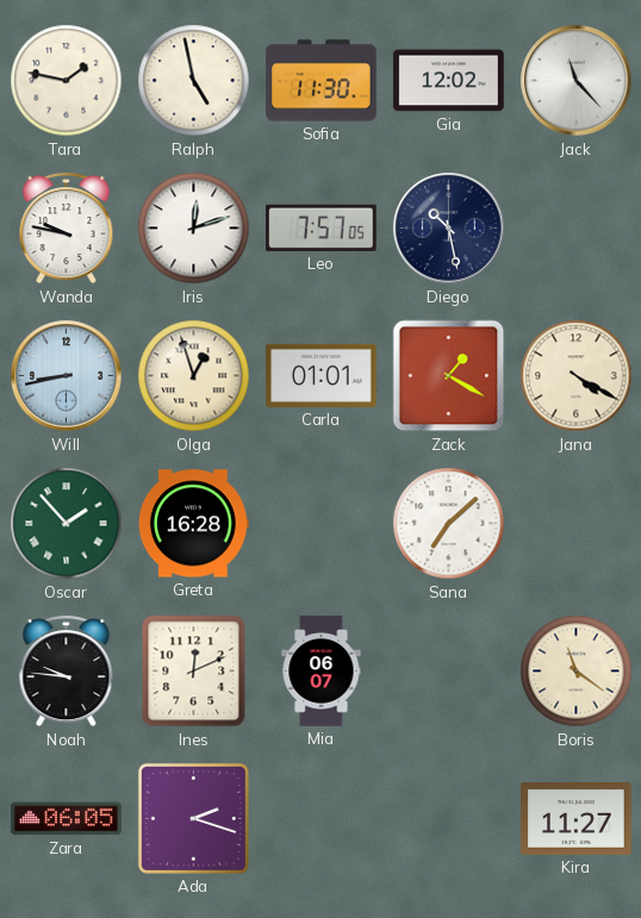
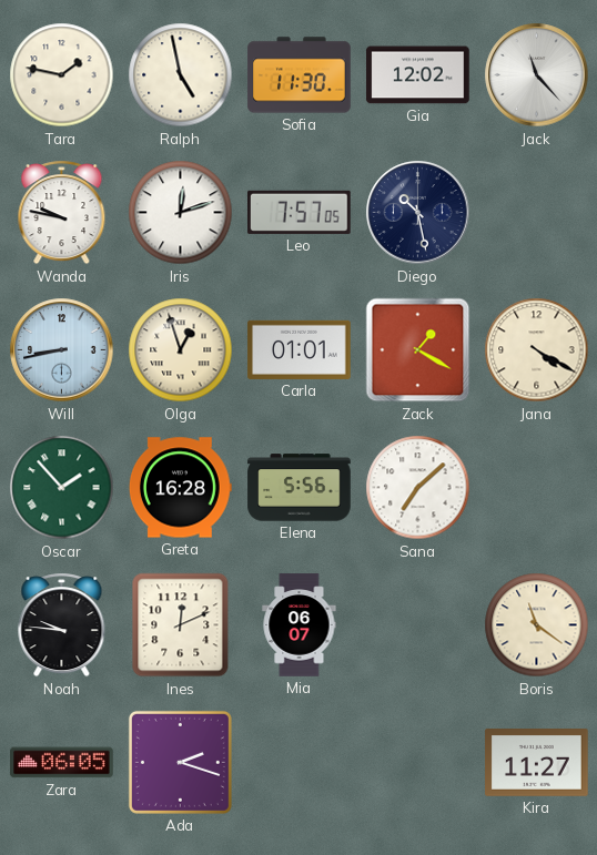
Elena: none -> 5:56 (300, 488)
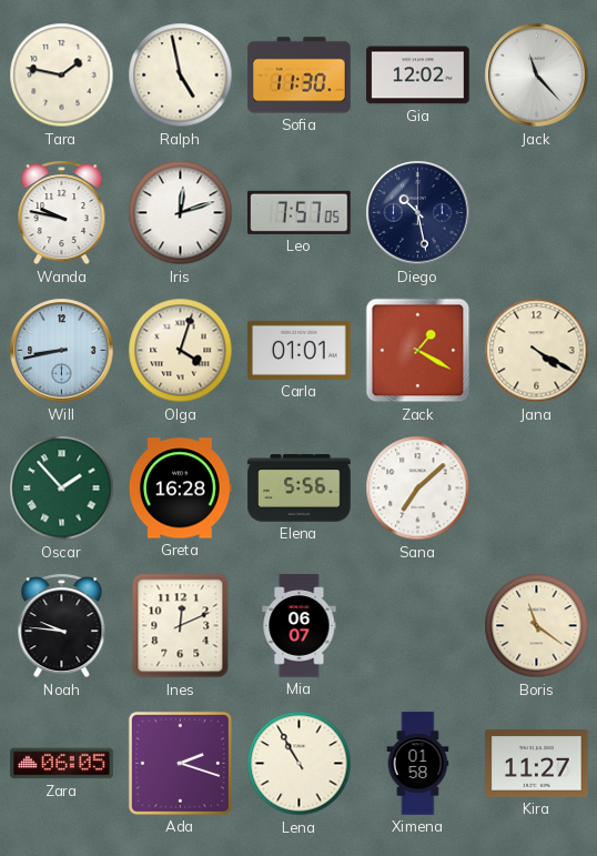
Olga: 12:57 -> 4:03 (181, 351)
Lena: none -> 10:55 (300, 764)
Ximena: none -> 01:58 (418, 764)
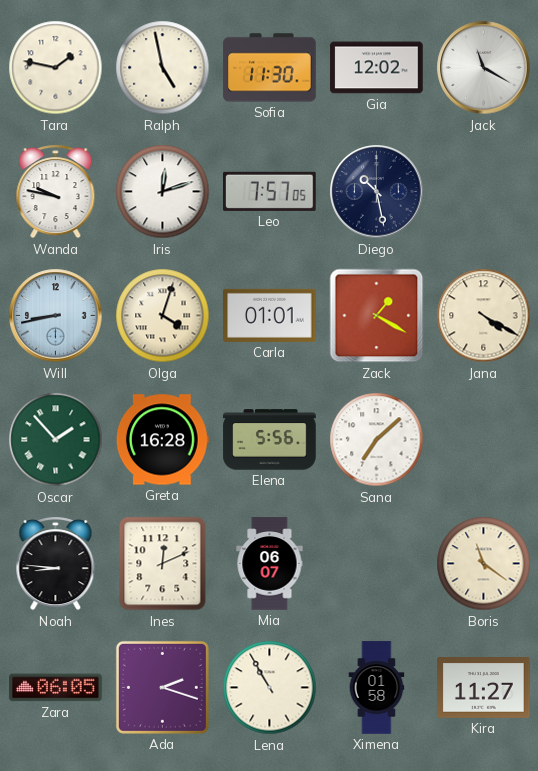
Jack: 11:23 -> 11:20 (484, 68)
Noah: 9:46 -> 8:46 (56, 564)
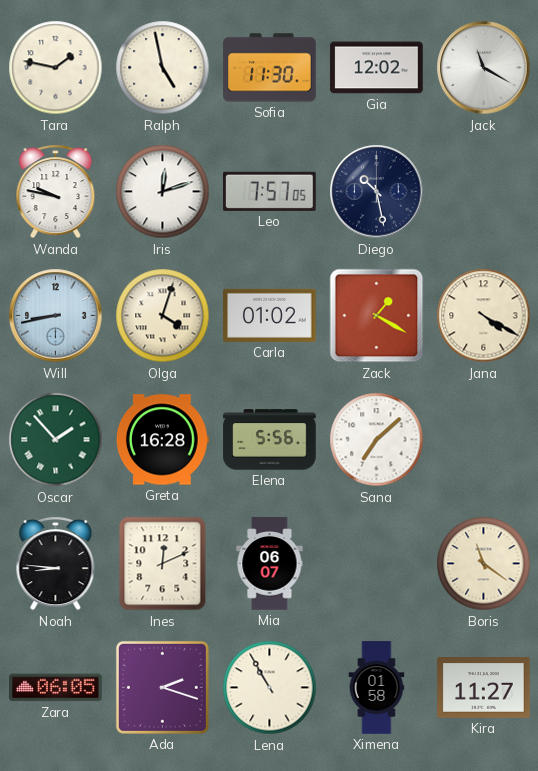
Carla: 01:01 -> 01:02 (270, 315)
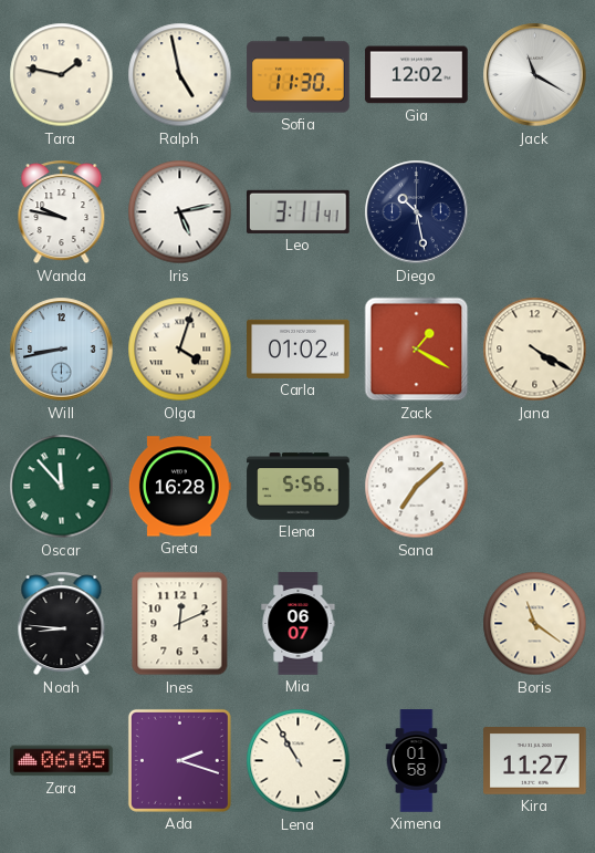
Iris: 12:12 -> 5:13 (180, 212)
Leo: 7:57 -> 3:11 (299, 211)
Oscar: 1:53 -> 11:53 (62, 487)
